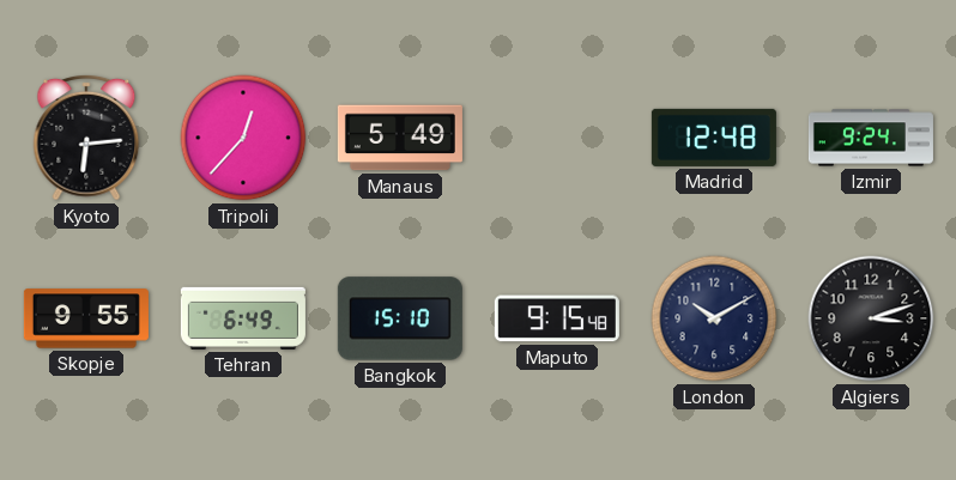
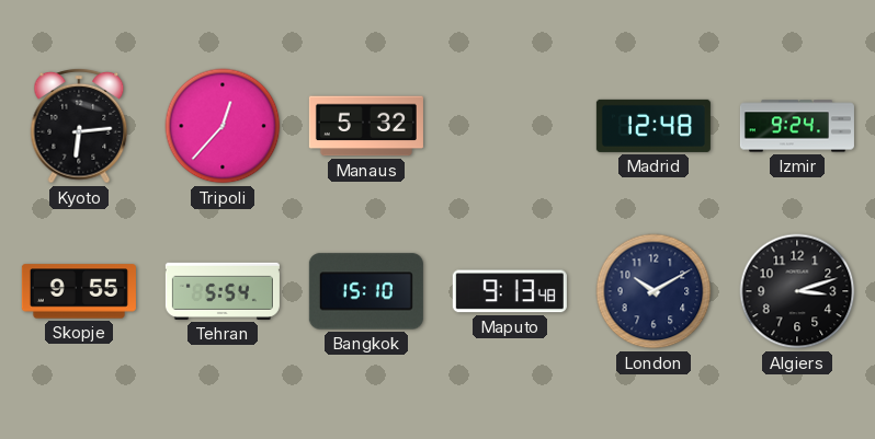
Manaus: 5:49 -> 5:32 (366, 126)
Tehran: 6:49 -> 5:54 (223, 291)
Maputo: 9:15 -> 9:13 (510, 291)
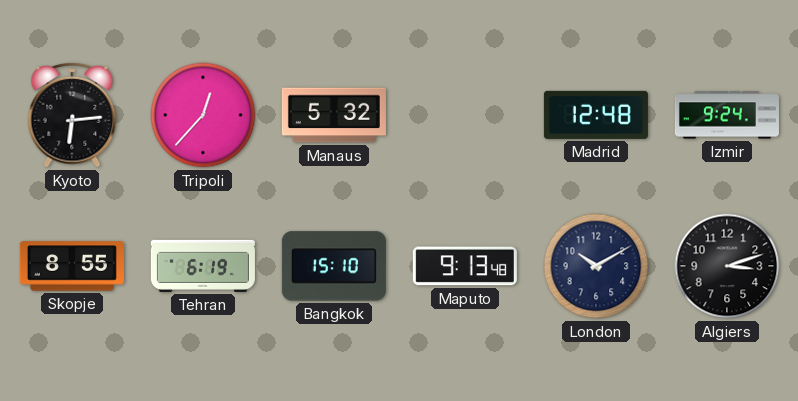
Skopje: 9:55 -> 8:55 (72, 266)
Tehran: 5:54 -> 6:19 (203, 266)
